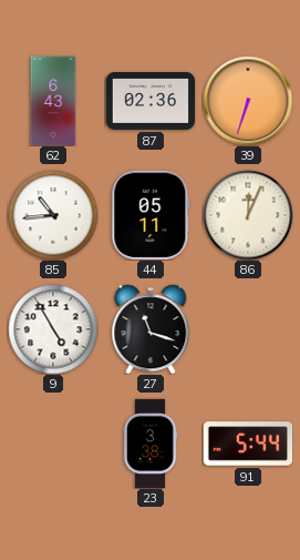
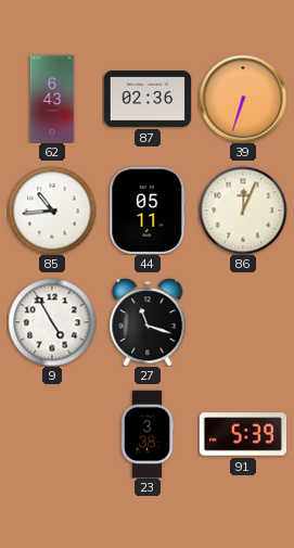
91: 5:44 -> 5:39 (243, 434)
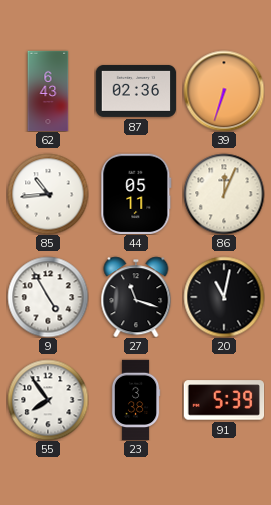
20: none -> 11:02 (224, 297)
55: none -> 7:54 (48, 400)
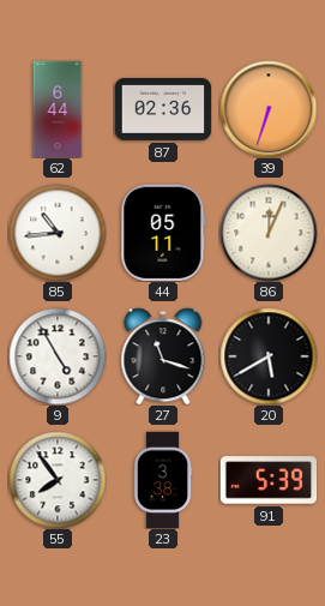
62: 6:43 -> 6:44 (58, 109)
20: 11:02 -> 5:40 (269, 356)
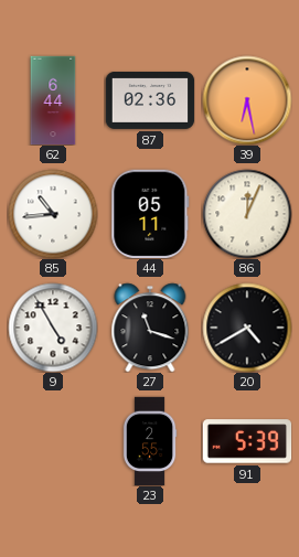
39: 6:33 -> 6:28 (247, 100)
20: 5:40 -> 4:40 (247, 328)
55: 7:54 -> none (58, 480)
23: 3:38 -> 2:55 (150, 441)
